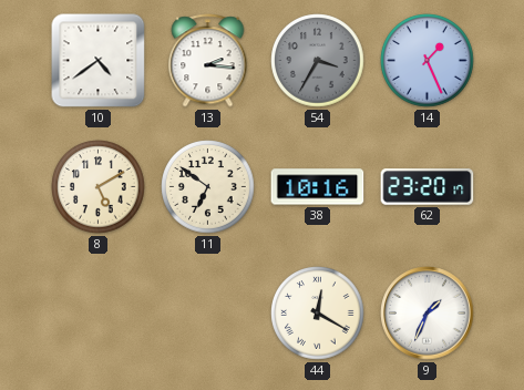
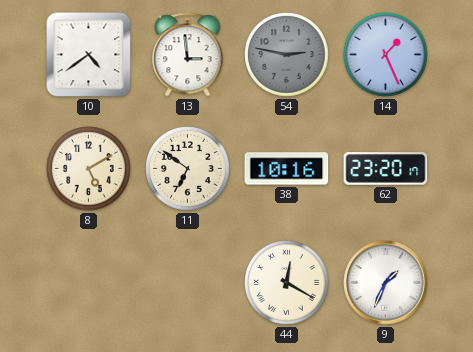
13: 2:16 -> 2:59 (188, 55)
54: 3:35 -> 2:47 (287, 55)
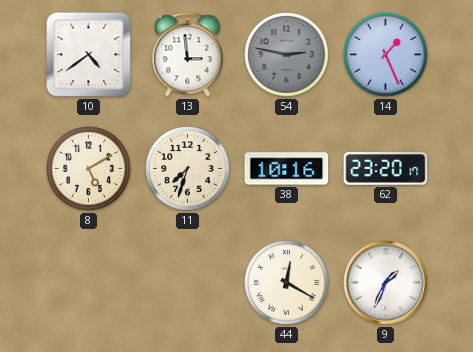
11: 6:51 -> 7:33 (188, 169)
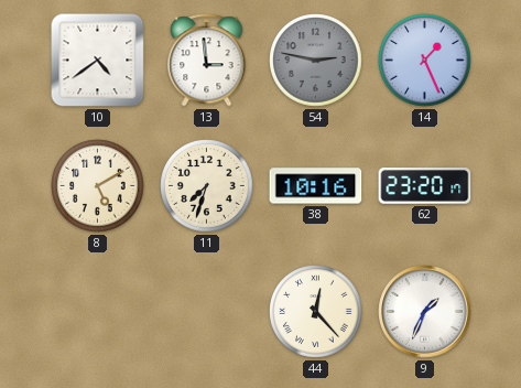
44: 12:20 -> 12:23 (316, 312)
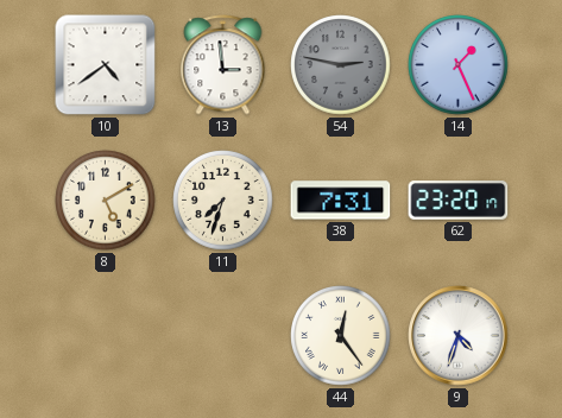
38: 10:16 -> 7:31 (341, 201)
44: 12:23 -> 12:24 (341, 336)
9: 1:34 -> 4:33 (459, 336)
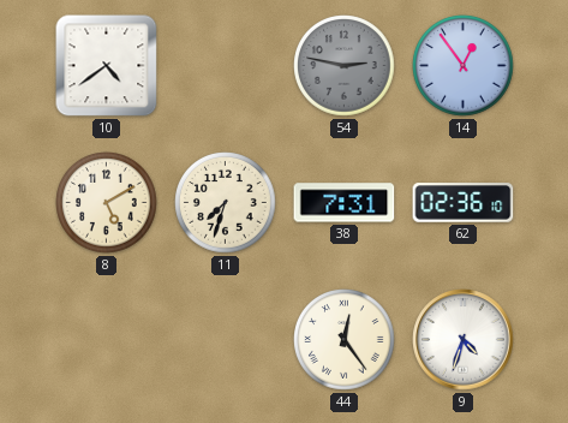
13: 2:59 -> none (223, 65)
14: 1:26 -> 12:54 (464, 66)
62: 23:20 -> 02:36 (464, 203)
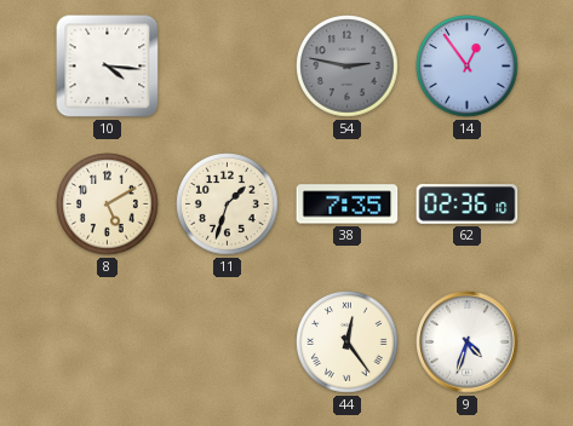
10: 4:39 -> 4:16 (108, 67)
11: 7:33 -> 1:33 (228, 205)
38: 7:31 -> 7:35 (348, 205)
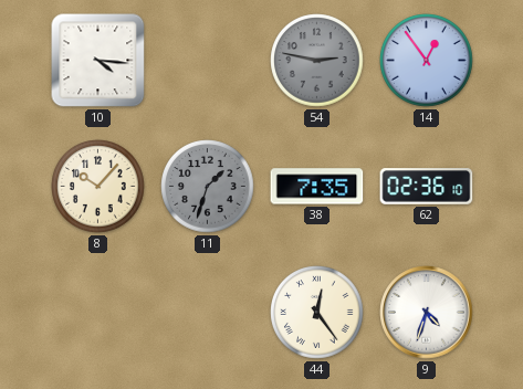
8: 5:10 -> 10:07 (98, 187)
11 dial: cream -> grey (208, 187)
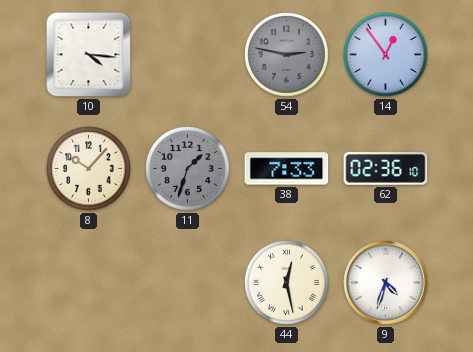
38: 7:35 -> 7:33 (287, 169)
44: 12:24 -> 12:28 (287, 283)
